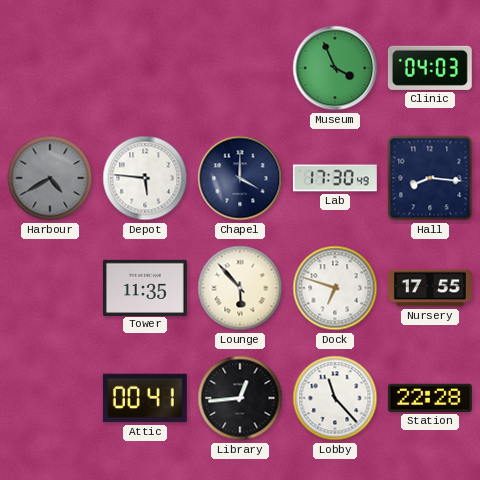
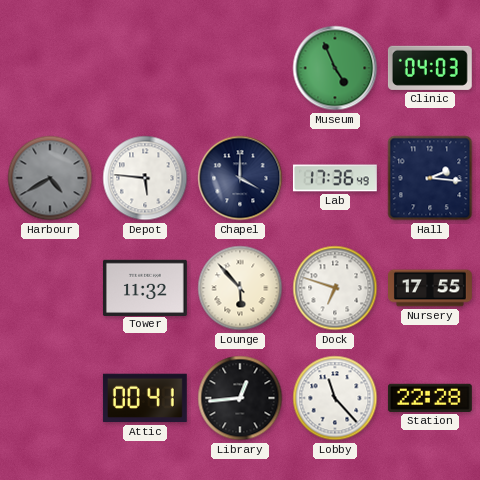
Museum: 3:56 -> 4:56 (335, 68)
Lab: 17:30 -> 17:36 (335, 178)
Hall: 8:16 -> 2:16 (430, 178)
Tower: 11:35 -> 11:32 (145, 287)
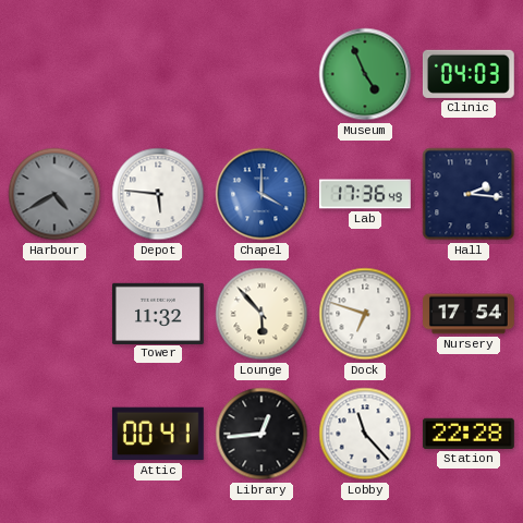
Chapel dial: navy -> blue (261, 194)
Nursery: 17:55 -> 17:54 (470, 314)
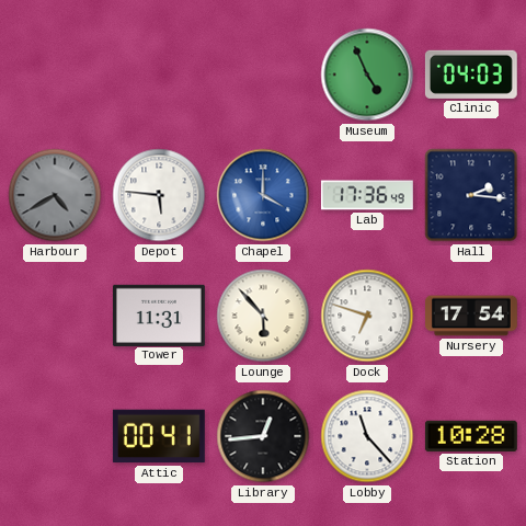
Tower: 11:32 -> 11:31 (159, 315)
Station: 22:28 -> 10:28 (471, 436)
